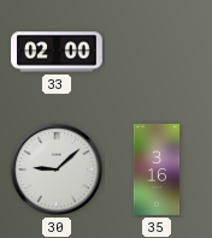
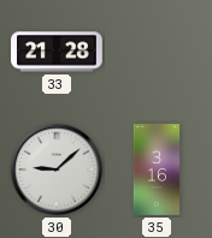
33: 02:00 -> 21:28 (57, 52)
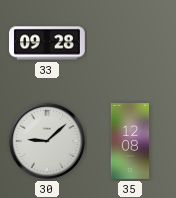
33: 21:28 -> 09:28 (47, 43)
35: 3:16 -> 12:08 (130, 141)
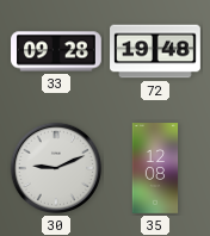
72: none -> 19:48 (155, 51)
30: 9:08 -> 9:11 (56, 168)
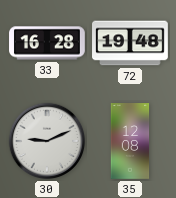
33: 09:28 -> 16:28 (47, 43)
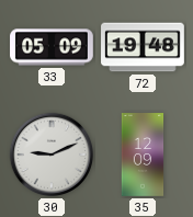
33: 16:28 -> 05:09 (52, 47)
35: 12:08 -> 12:09 (143, 155)
